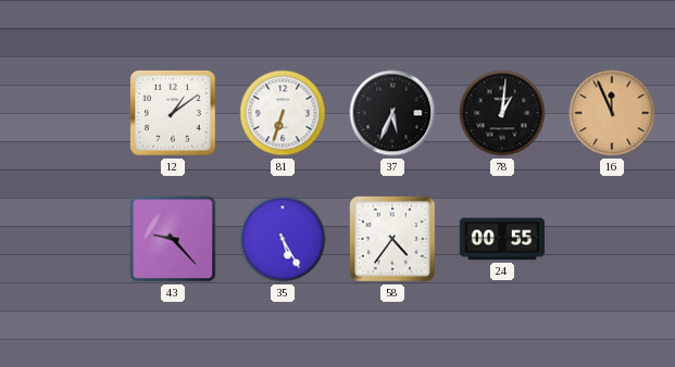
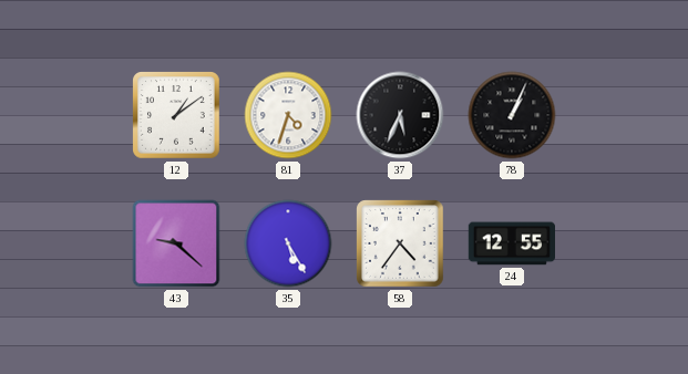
81: 6:33 -> 4:33 (288, 115)
78: 1:01 -> 1:04 (512, 115)
16: 11:56 -> none (612, 113)
43: 9:23 -> 9:22 (176, 243)
24: 00:55 -> 12:55 (511, 243)
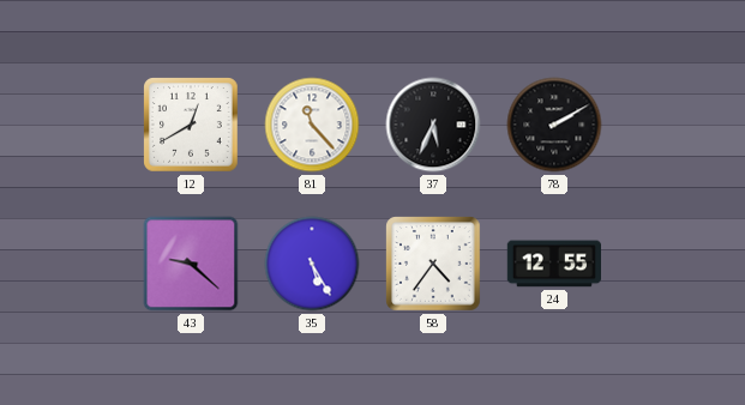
12: 1:09 -> 12:40 (191, 125)
81: 4:33 -> 11:23 (312, 125)
78: 1:04 -> 2:10 (554, 125)
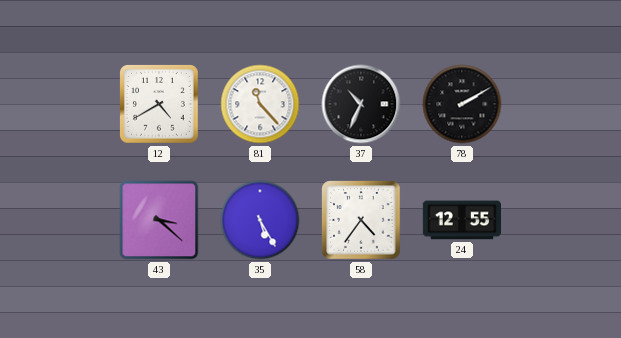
12: 12:40 -> 4:40 (159, 104)
37: 5:34 -> 10:34 (361, 104)
43: 9:22 -> 3:22 (159, 220)
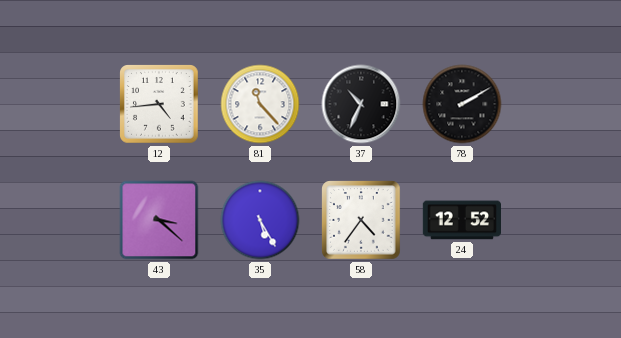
12: 4:40 -> 4:44 (159, 104)
24: 12:55 -> 12:52 (461, 220)
